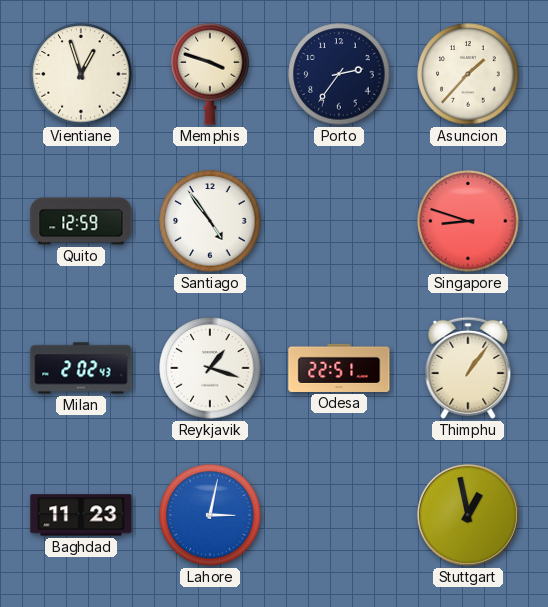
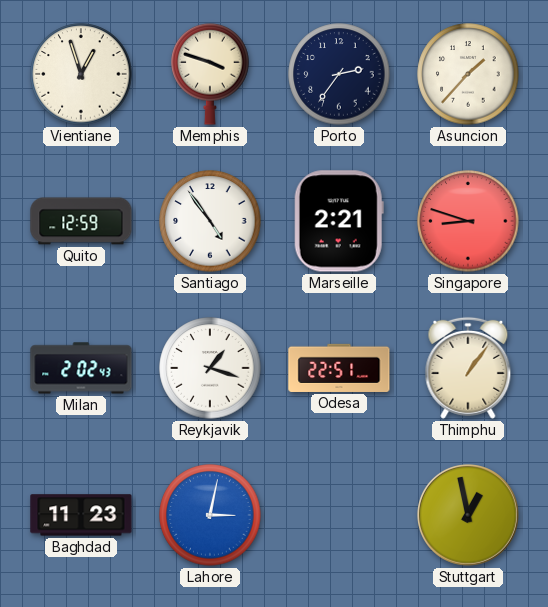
Marseille: none -> 2:21 (339, 221)
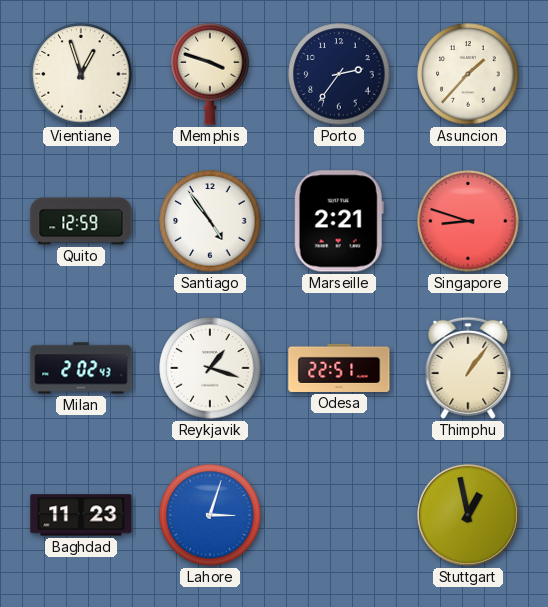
Lahore: 3:02 -> 3:03 (210, 515)
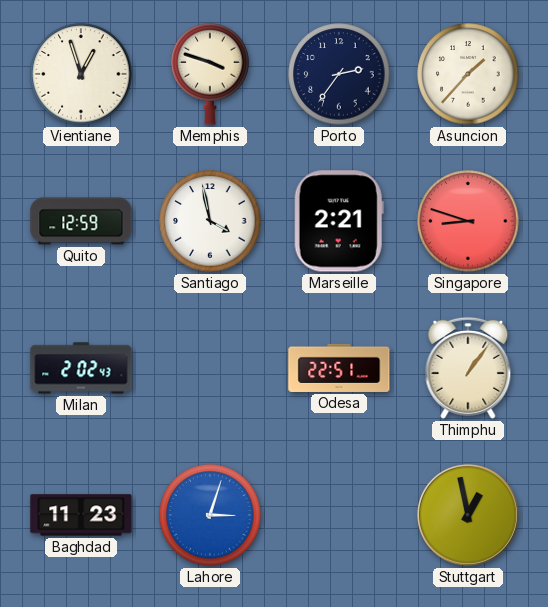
Santiago: 4:54 -> 3:58 (210, 221)
Reykjavik: 1:18 -> none (210, 368)
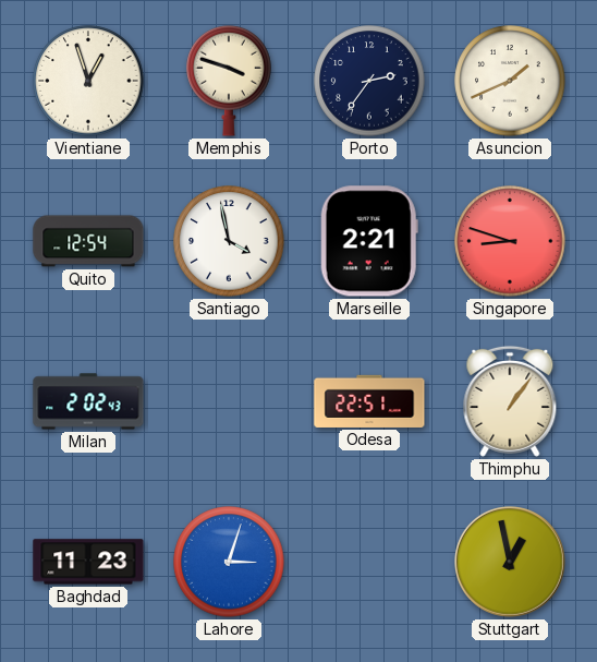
Asuncion: 1:37 -> 1:41 (510, 81)
Quito: 12:59 -> 12:54 (88, 241)
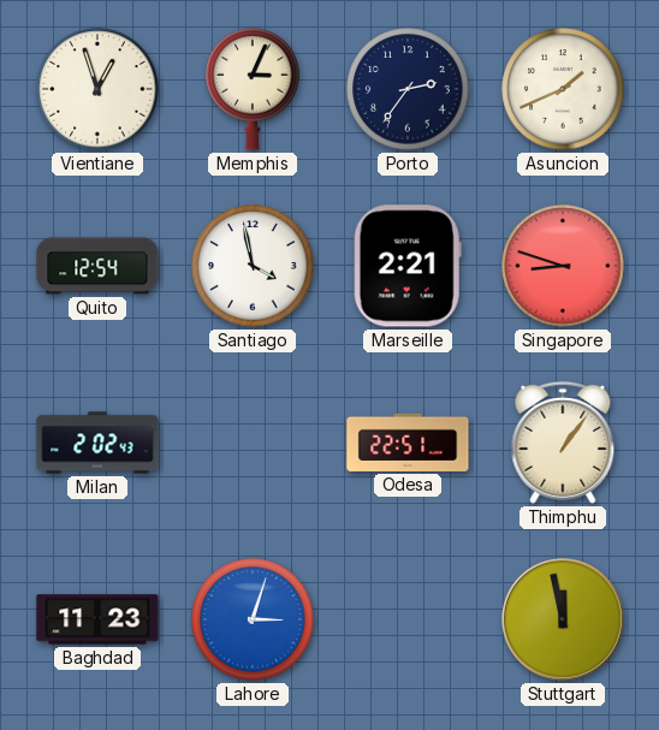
Memphis: 3:48 -> 3:04 (253, 89)
Stuttgart: 12:58 -> 11:58 (564, 621)
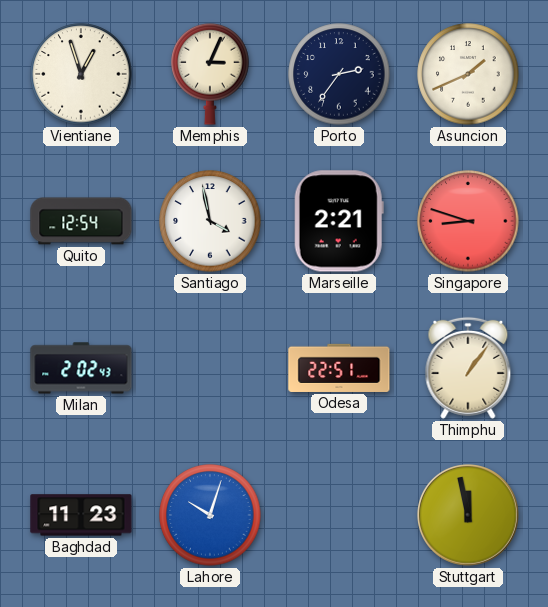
Lahore: 3:03 -> 10:03 (210, 515)
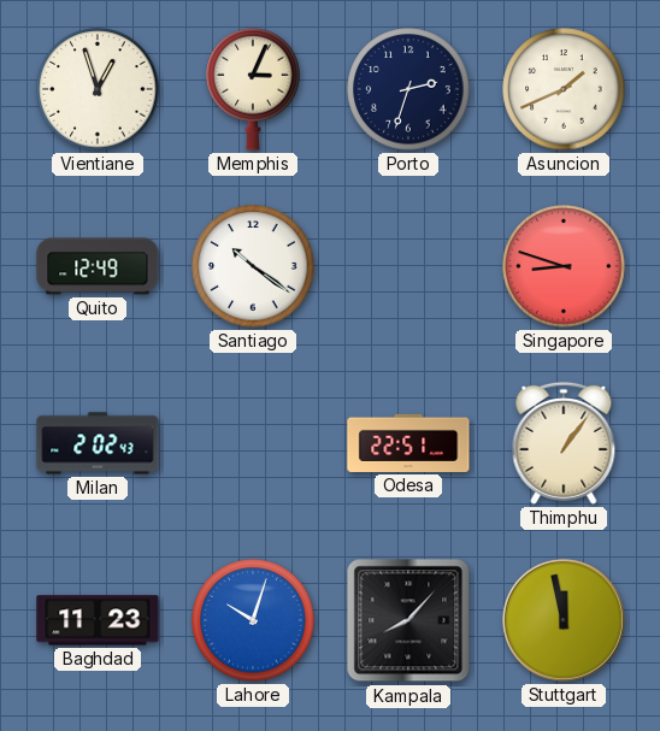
Porto: 2:36 -> 2:33 (408, 89)
Quito: 12:54 -> 12:49 (98, 266)
Santiago: 3:58 -> 10:21 (253, 266)
Marseille: 2:21 -> none (339, 221)
Kampala: none -> 8:07 (408, 620)
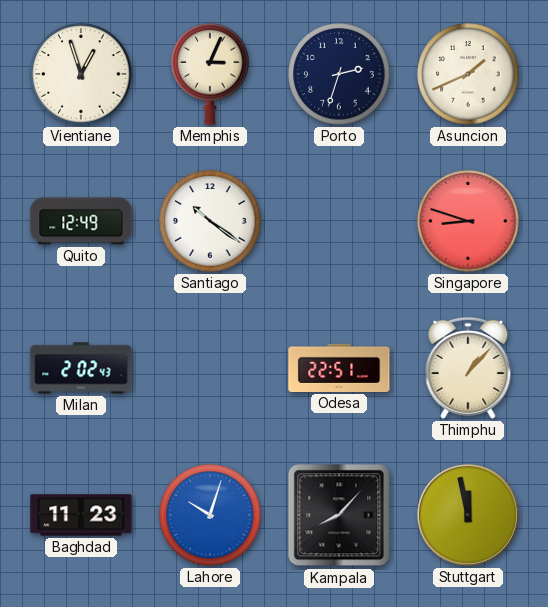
Thimphu: 1:06 -> 1:07 (468, 368)
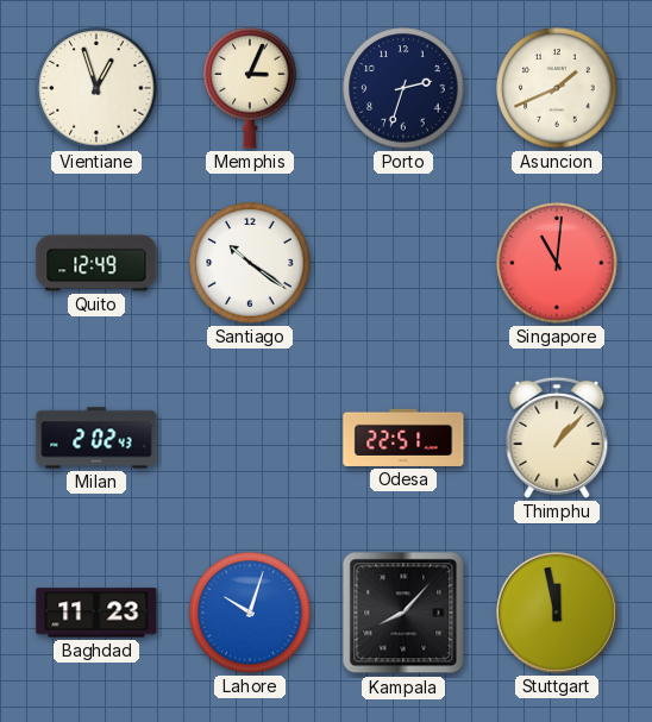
Singapore: 8:48 -> 11:01 (557, 263)
